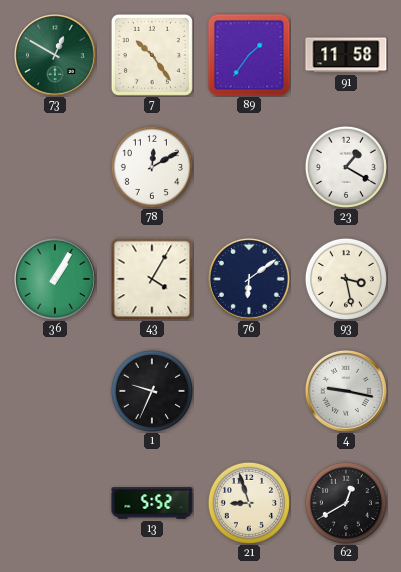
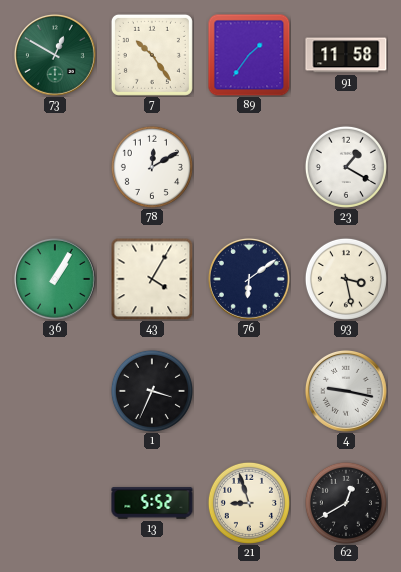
1: 9:34 -> 3:34 (152, 391)
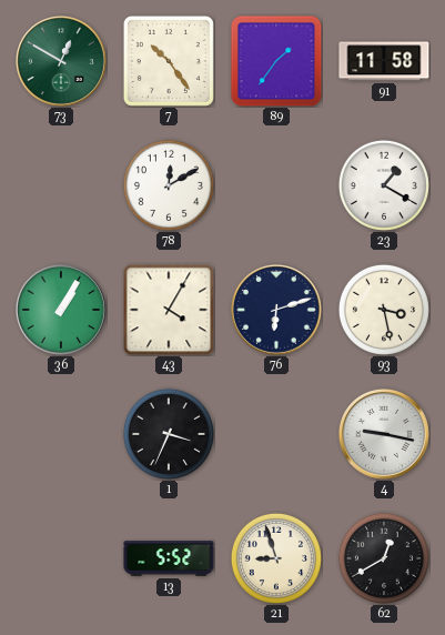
76: 6:09 -> 6:12 (276, 310)
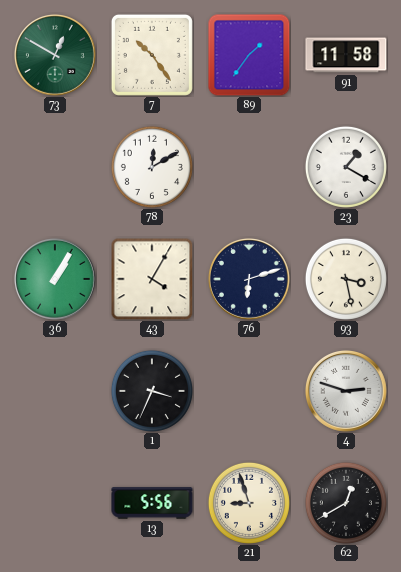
4: 9:17 -> 2:48 (346, 391)
13: 5:52 -> 5:56 (152, 503)
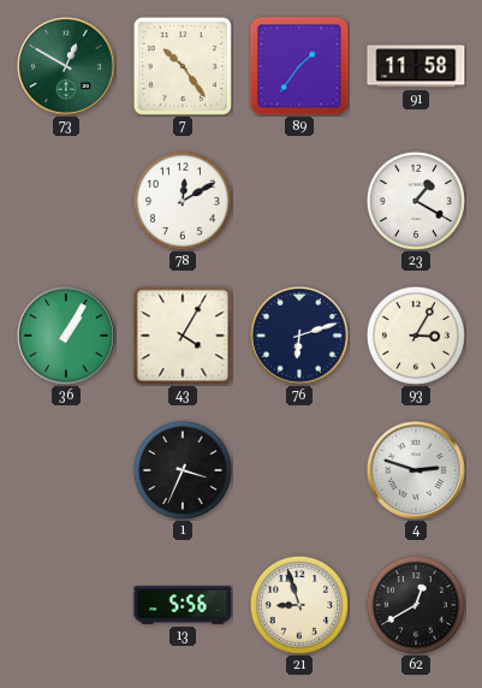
93: 3:28 -> 3:05 (416, 336)
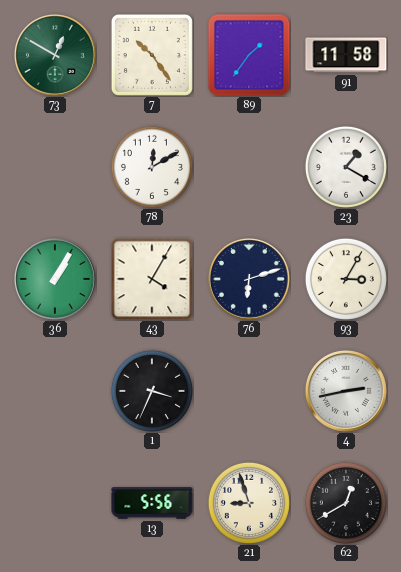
4: 2:48 -> 2:43 (346, 391)
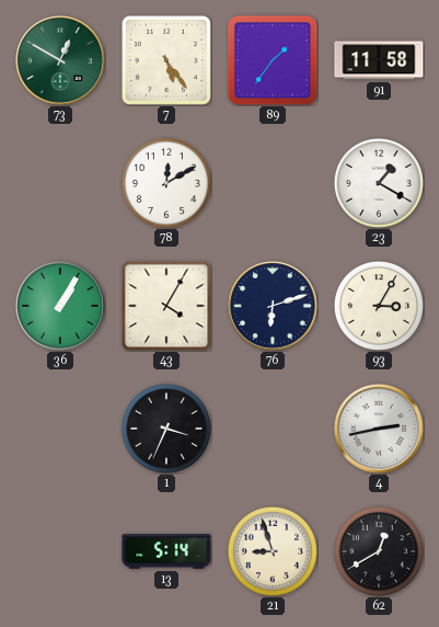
7: 10:24 -> 5:24 (166, 60)
13: 5:56 -> 5:14 (166, 551)
